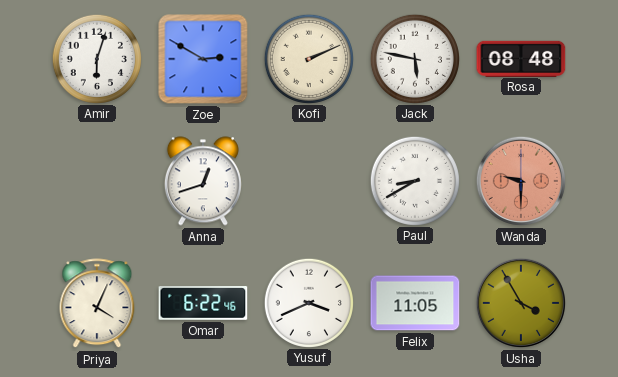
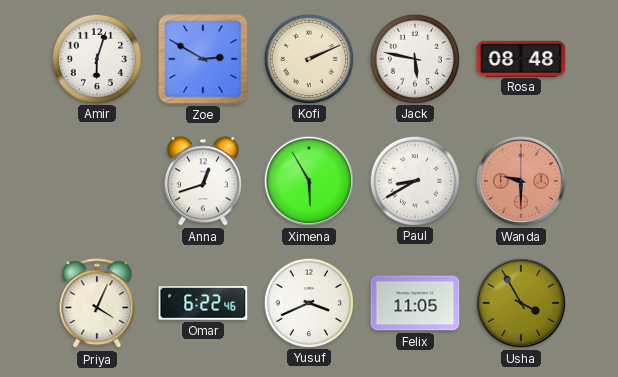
Ximena: none -> 5:55 (309, 181)
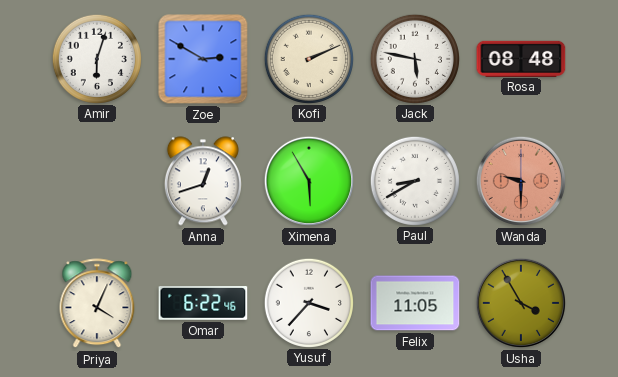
Yusuf: 3:41 -> 3:37 (308, 302)
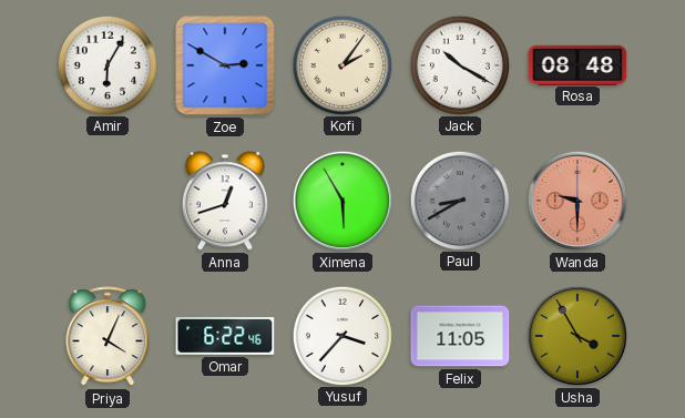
Amir: 6:03 -> 6:05 (106, 64)
Kofi: 2:11 -> 2:06 (341, 64)
Jack: 5:47 -> 10:20 (459, 64)
Paul dial: white -> grey (459, 200)
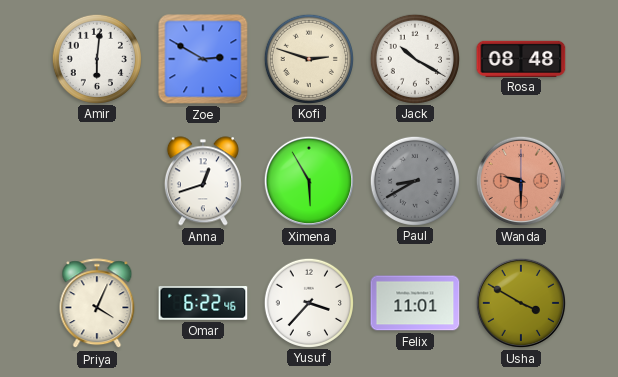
Amir: 6:05 -> 6:01 (96, 58)
Kofi: 2:06 -> 2:48 (308, 58)
Felix: 11:05 -> 11:01 (415, 303)
Usha: 3:55 -> 3:50 (521, 303)
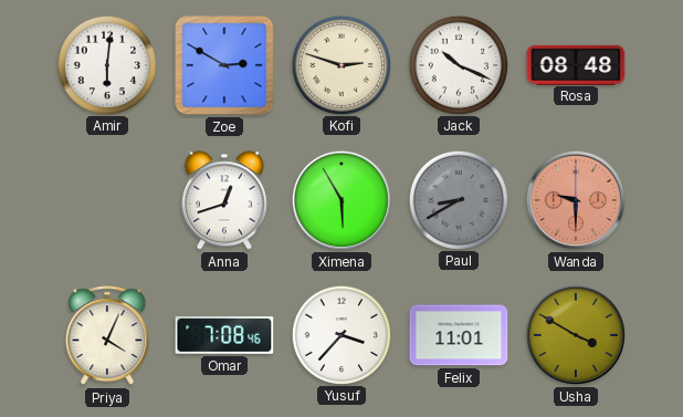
Jack: 10:20 -> 10:19 (458, 64)
Omar: 6:22 -> 7:08 (224, 335)
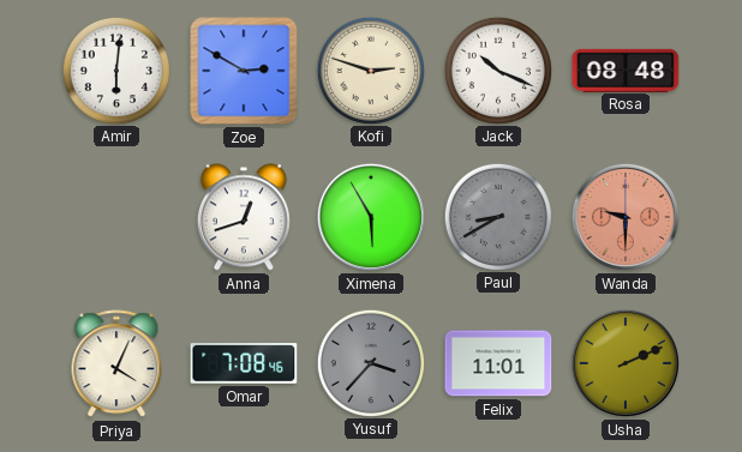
Yusuf dial: white -> grey (370, 362)
Usha: 3:50 -> 2:11 (626, 363)
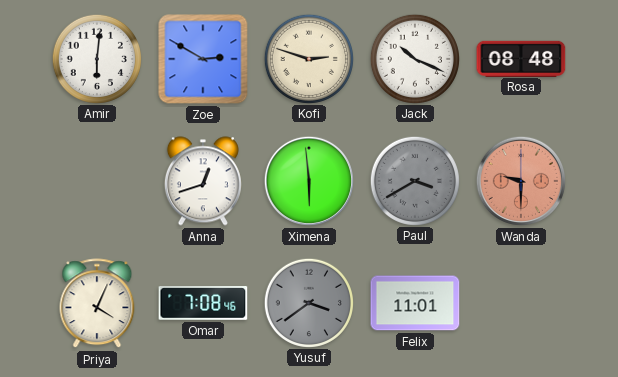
Ximena: 5:55 -> 5:59 (309, 181)
Paul: 8:40 -> 3:40 (414, 180)
Yusuf: 3:37 -> 3:39 (308, 302)
Usha: 2:11 -> none (626, 363)
